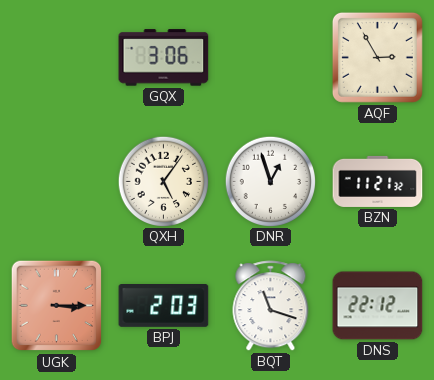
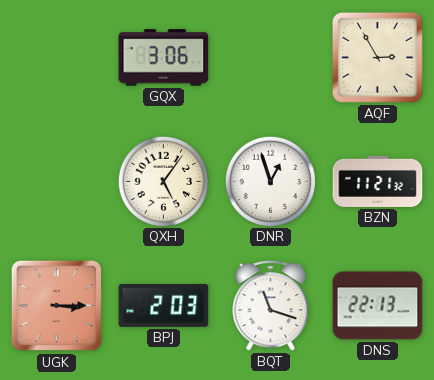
DNS: 22:12 -> 22:13 (378, 306)
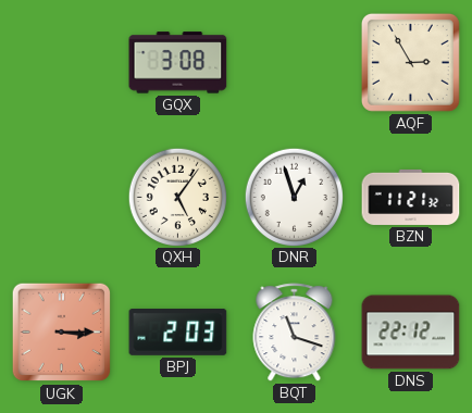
GQX: 3:06 -> 3:08 (178, 63)
DNS: 22:13 -> 22:12 (411, 333)
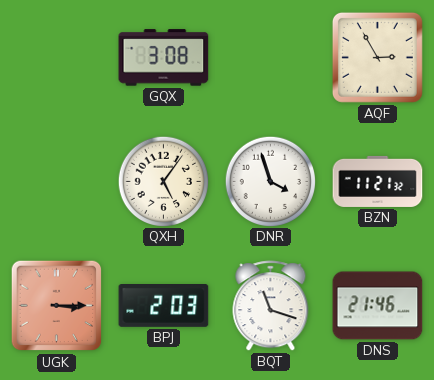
DNR: 12:57 -> 3:57 (270, 181)
DNS: 22:12 -> 21:46 (378, 306)
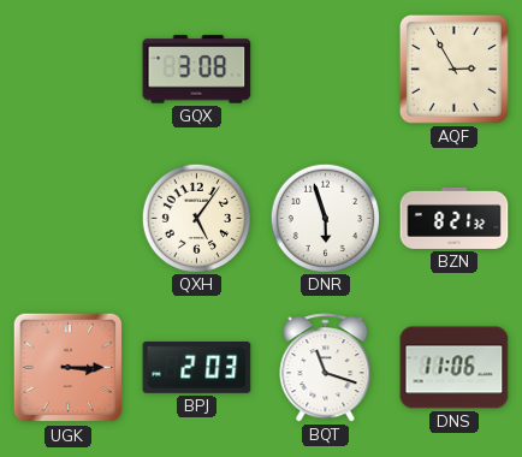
DNR: 3:57 -> 5:57 (325, 218)
BZN: 11:21 -> 8:21 (455, 218)
DNS: 21:46 -> 11:06 (455, 368)
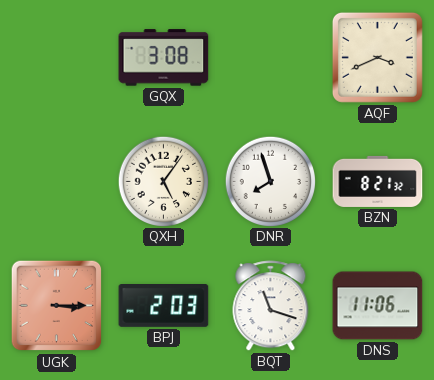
AQF: 2:55 -> 3:41 (377, 57)
DNR: 5:57 -> 7:57 (270, 181)
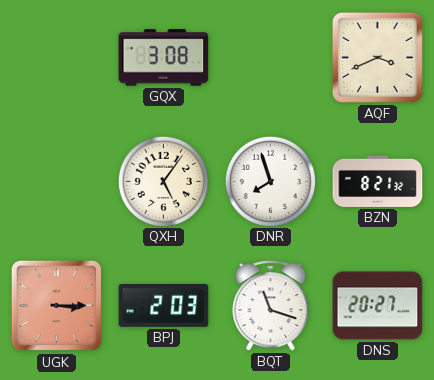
DNS: 11:06 -> 20:27 (378, 306)
